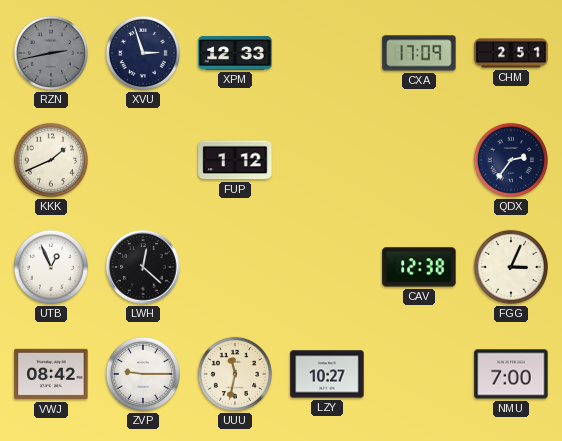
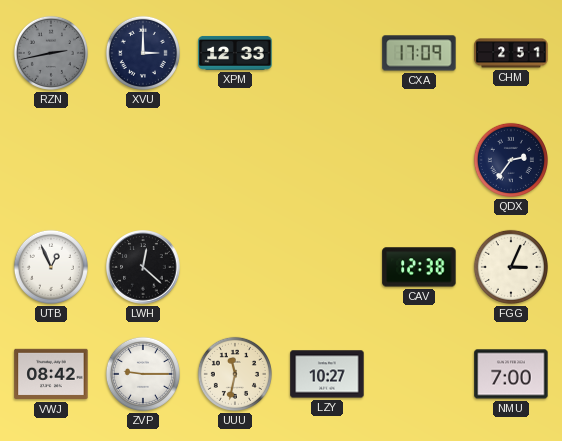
XVU: 2:57 -> 3:00 (143, 53)
KKK: 1:41 -> none (51, 160)
FUP: 1:12 -> none (235, 160)
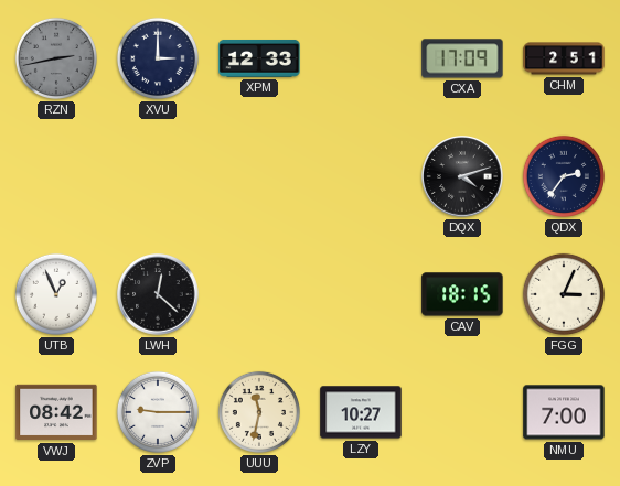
DQX: none -> 4:12 (462, 176)
CAV: 12:38 -> 18:15 (462, 294)
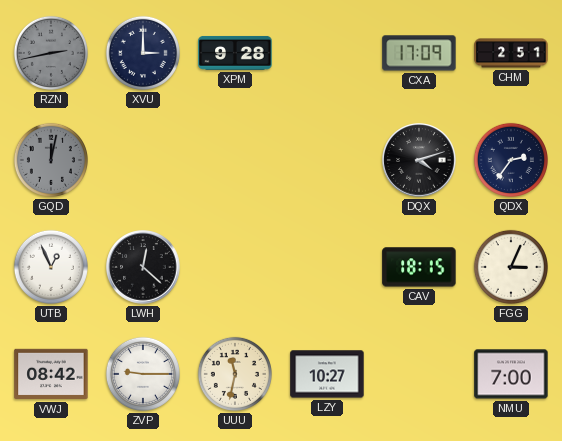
XPM: 12:33 -> 9:28 (235, 53)
GQD: none -> 12:02 (51, 160)
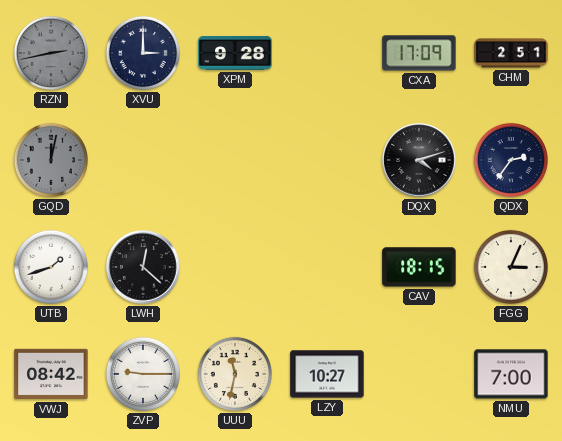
UTB: 12:56 -> 1:42 (51, 267)
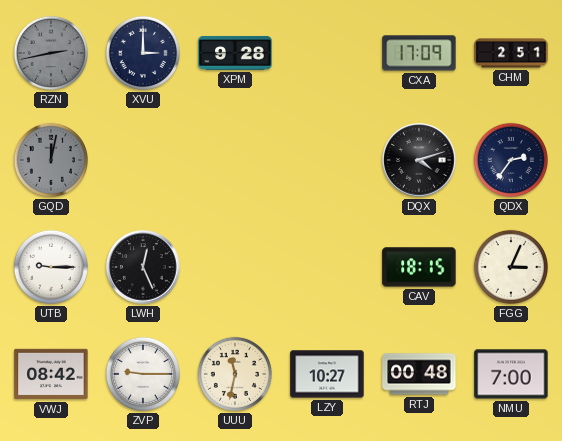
UTB: 1:42 -> 9:15 (51, 267)
LWH: 12:22 -> 12:26 (143, 267)
RTJ: none -> 00:48 (419, 374)
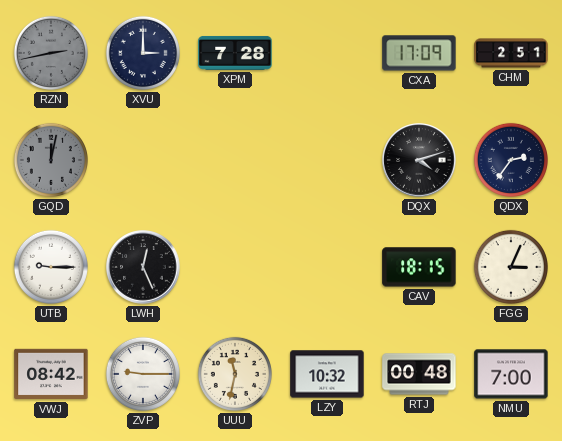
XPM: 9:28 -> 7:28 (235, 53)
LZY: 10:27 -> 10:32 (327, 374)
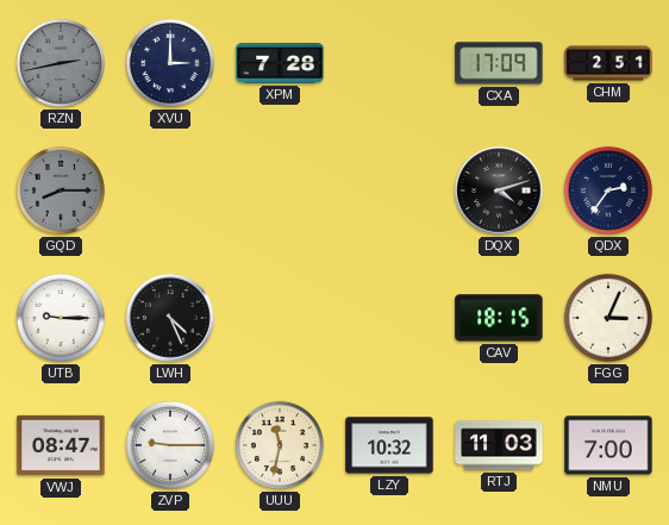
GQD: 12:02 -> 8:15 (61, 190)
LWH: 12:26 -> 4:26 (170, 318)
VWJ: 08:42 -> 08:47 (61, 445)
RTJ: 00:48 -> 11:03 (499, 445)
